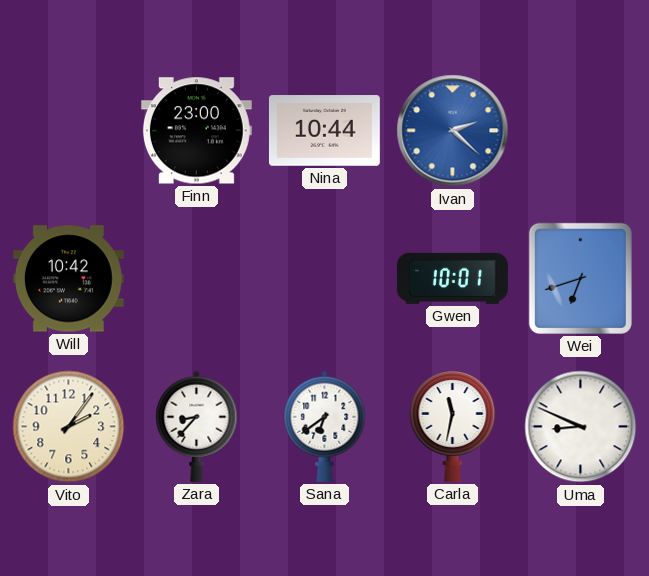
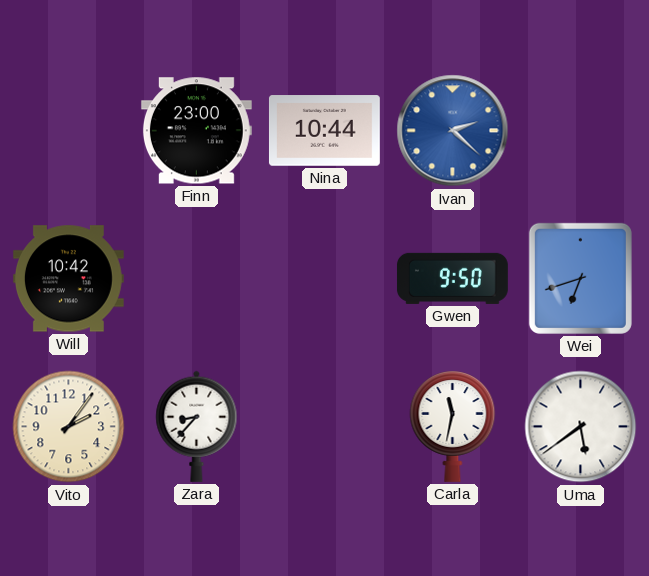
Gwen: 10:01 -> 9:50 (452, 278)
Sana: 6:39 -> none (325, 426)
Uma: 8:49 -> 5:39 (581, 427)
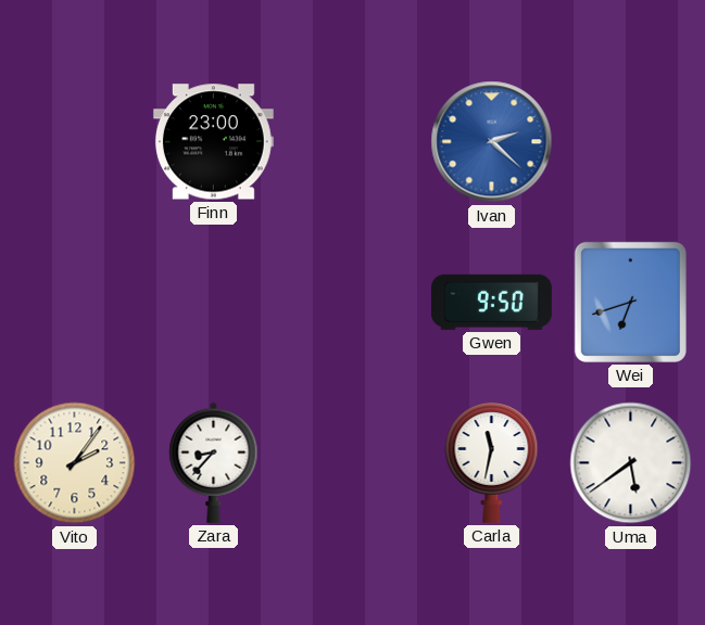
Nina: 10:44 -> none (324, 131)
Will: 10:42 -> none (68, 279)
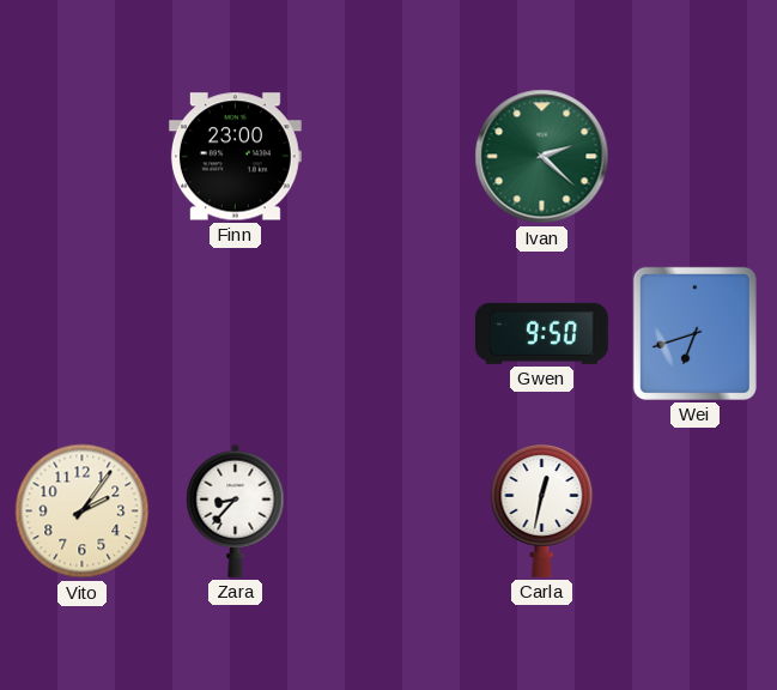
Ivan dial: blue -> green (542, 157)
Carla: 11:32 -> 12:32 (542, 510)
Uma: 5:39 -> none (631, 463)
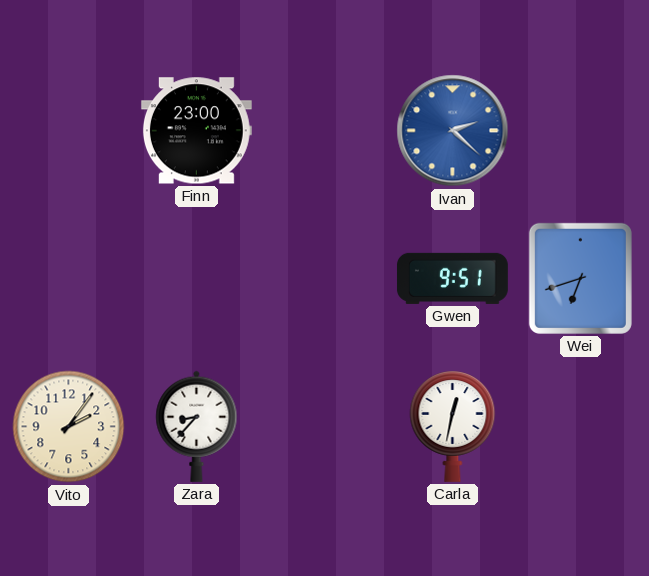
Ivan dial: green -> blue (453, 131)
Gwen: 9:50 -> 9:51 (452, 278)
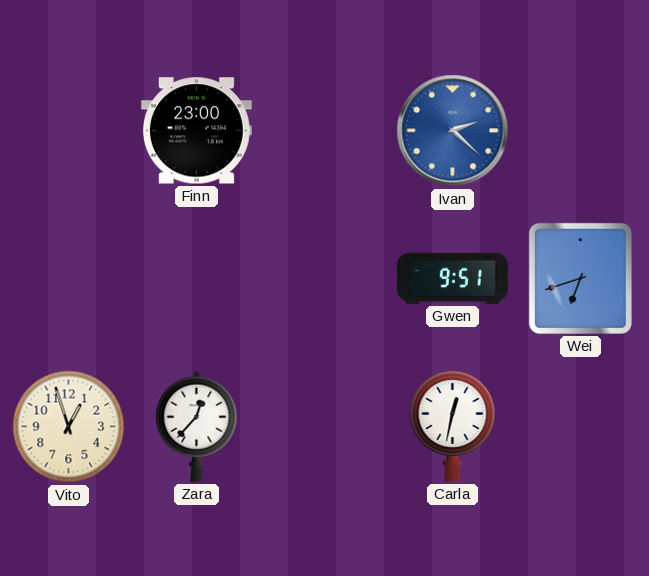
Vito: 2:06 -> 12:57 (69, 427)
Zara: 8:37 -> 12:37 (197, 426)
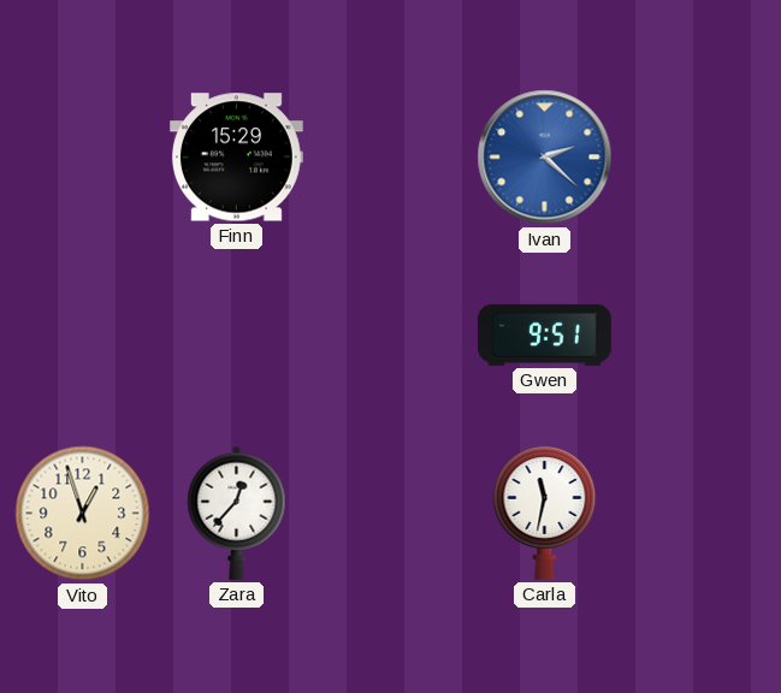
Finn: 23:00 -> 15:29 (236, 158)
Wei: 6:42 -> none (580, 278)
Carla: 12:32 -> 11:32 (545, 513)
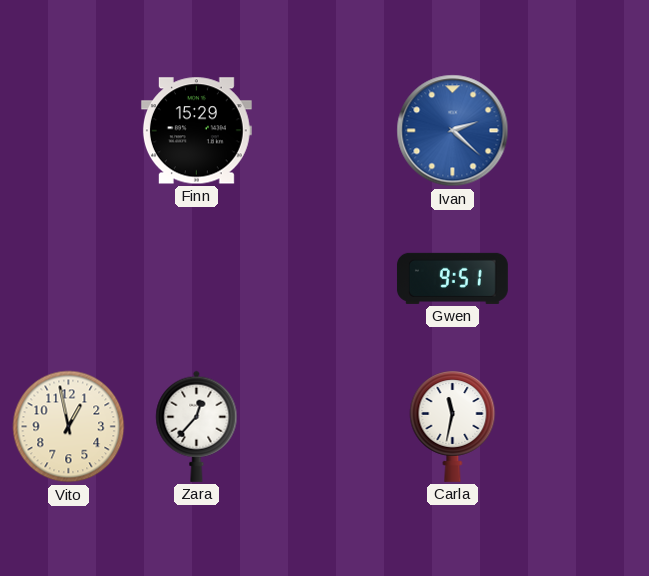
Vito: 12:57 -> 12:58 (69, 427)
